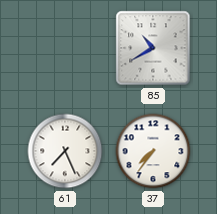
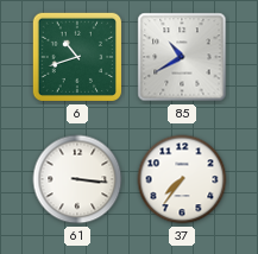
6: none -> 10:42 (77, 57)
61: 7:26 -> 3:16 (77, 179)
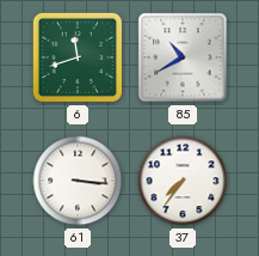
6: 10:42 -> 11:42 (78, 57)
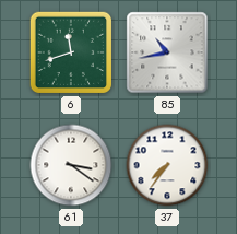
85: 10:40 -> 10:43 (167, 52)
61: 3:16 -> 3:21 (71, 165)
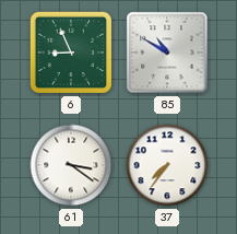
6: 11:42 -> 8:56 (71, 52)
85: 10:43 -> 10:50 (167, 52)
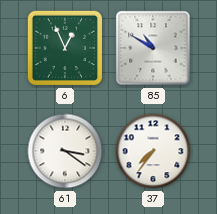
6: 8:56 -> 12:56 (65, 48)
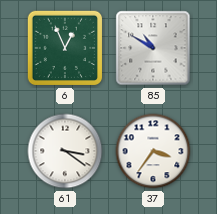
37: 7:36 -> 3:36 (153, 151)
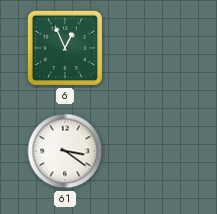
85: 10:50 -> none (153, 48)
37: 3:36 -> none (153, 151)
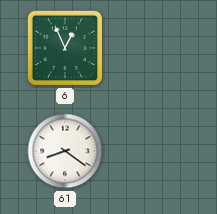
61: 3:21 -> 8:21 (65, 151)
